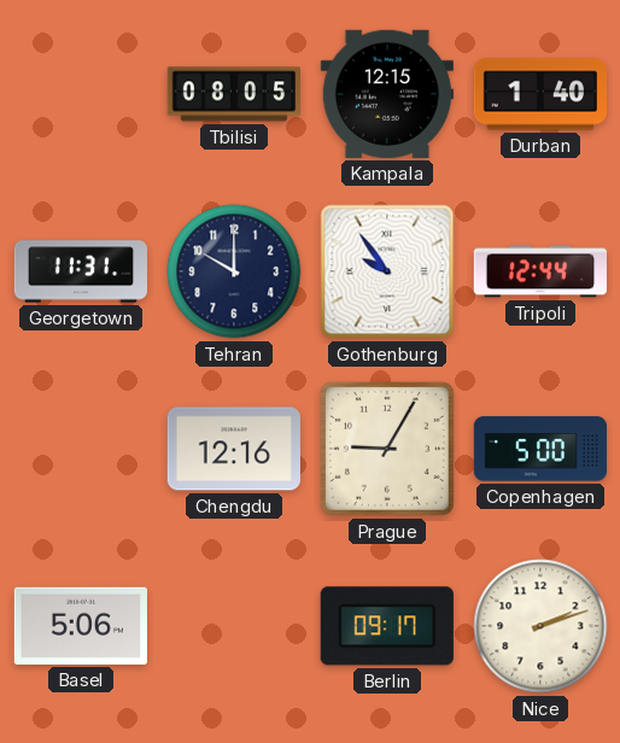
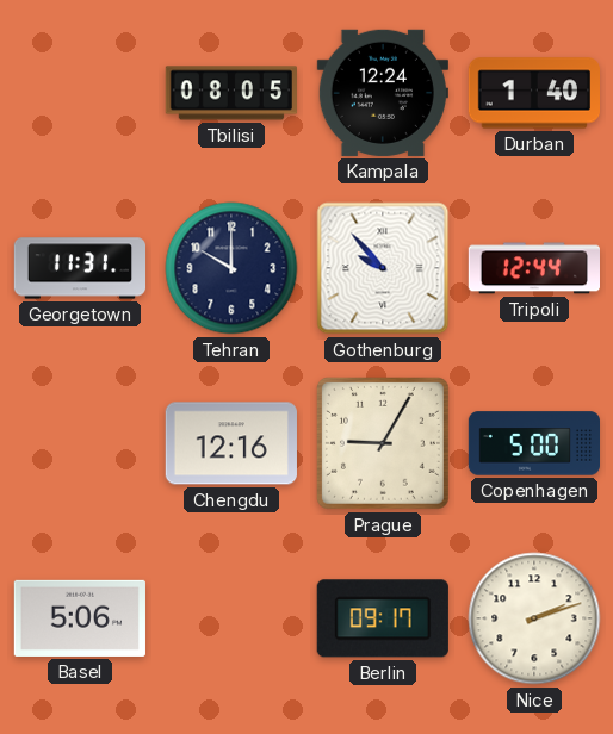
Kampala: 12:15 -> 12:24 (383, 93)
Gothenburg: 9:54 -> 9:53 (383, 268)
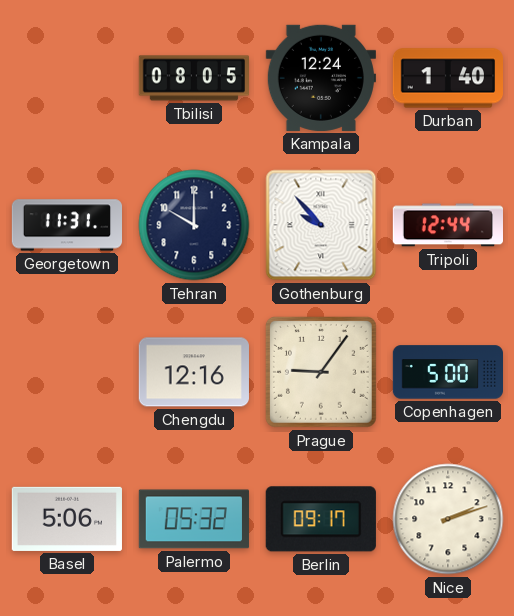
Prague: 9:05 -> 9:06 (321, 372)
Palermo: none -> 05:32 (194, 519)
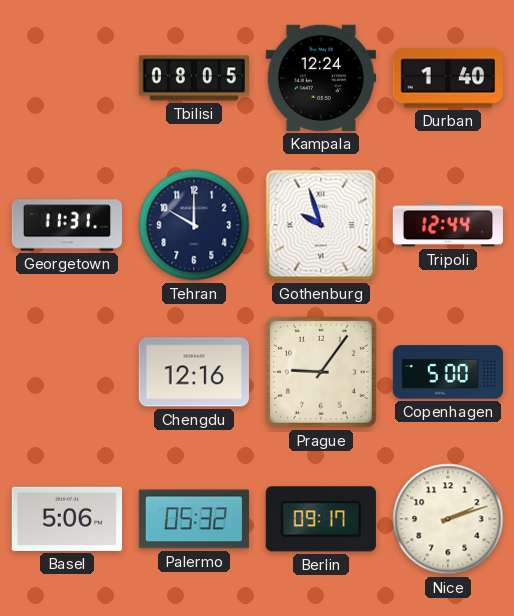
Gothenburg: 9:53 -> 9:57 (321, 225)
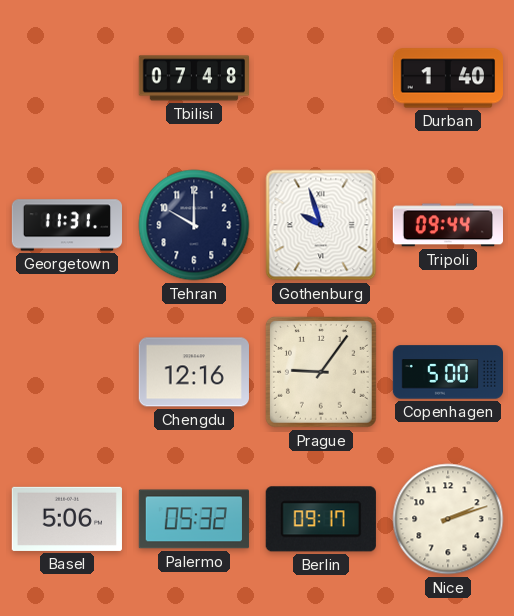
Tbilisi: 08:05 -> 07:48 (193, 78)
Kampala: 12:24 -> none (321, 78)
Tripoli: 12:44 -> 09:44 (447, 225)
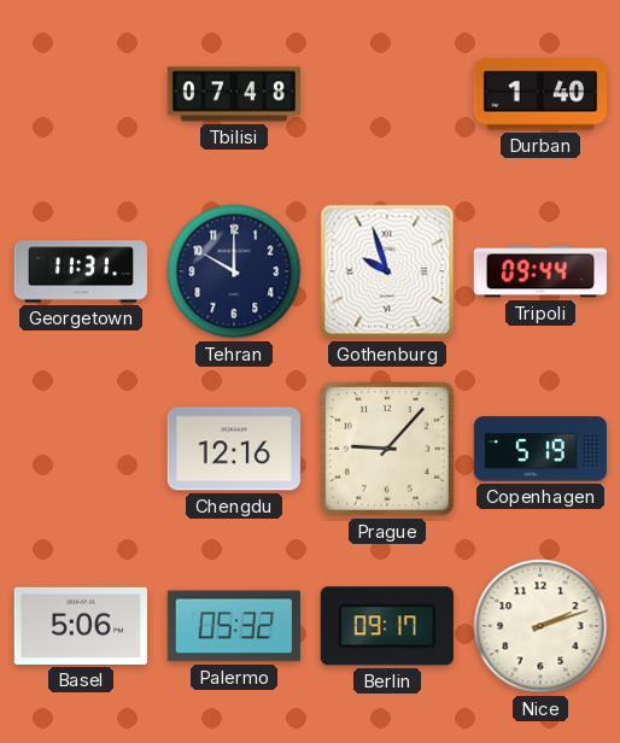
Prague: 9:06 -> 9:07 (387, 449)
Copenhagen: 5:00 -> 5:19 (540, 449)
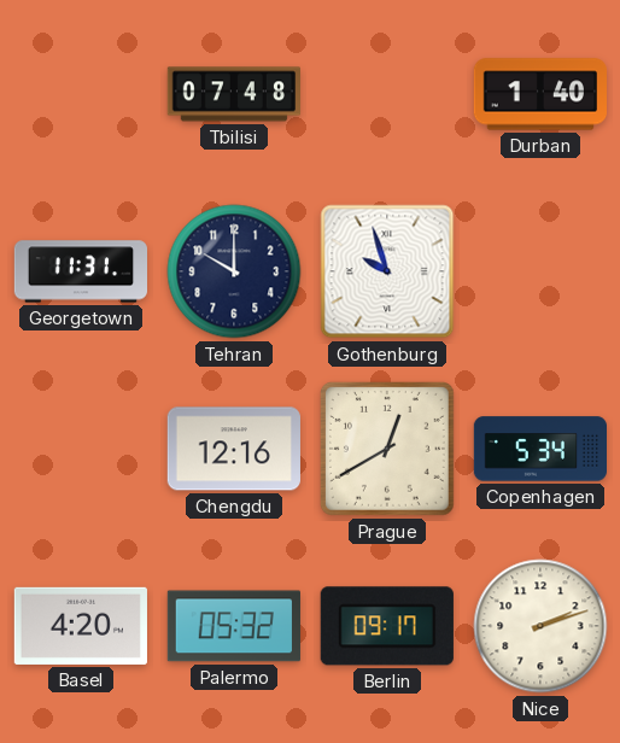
Tripoli: 09:44 -> none (539, 271)
Prague: 9:07 -> 12:40 (387, 449)
Copenhagen: 5:19 -> 5:34 (540, 449)
Basel: 5:06 -> 4:20 (81, 626)
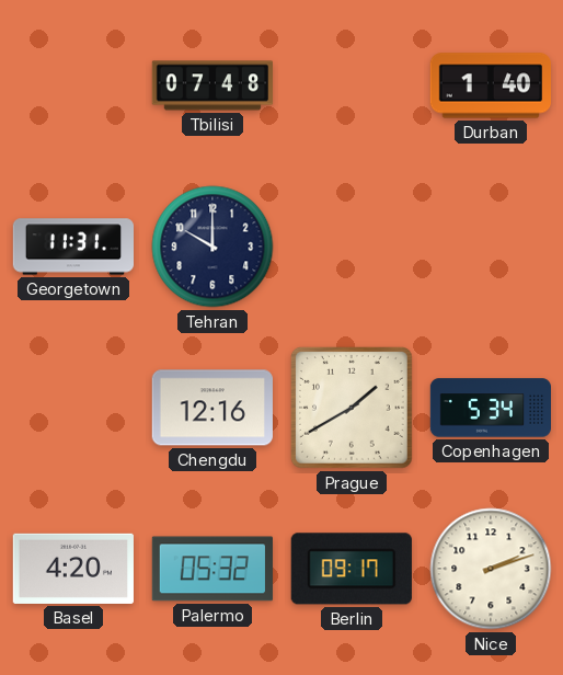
Gothenburg: 9:57 -> none (387, 271)
Prague: 12:40 -> 1:40 (352, 408)
